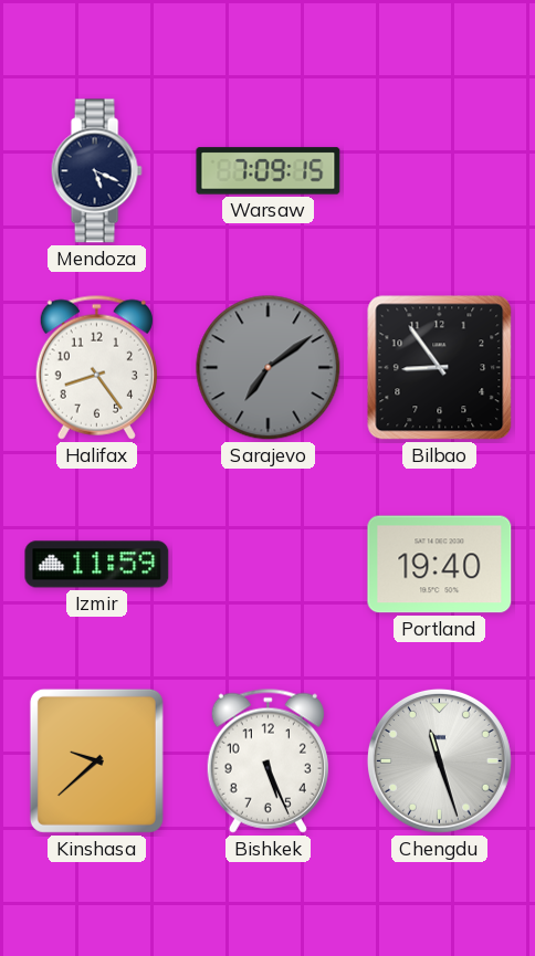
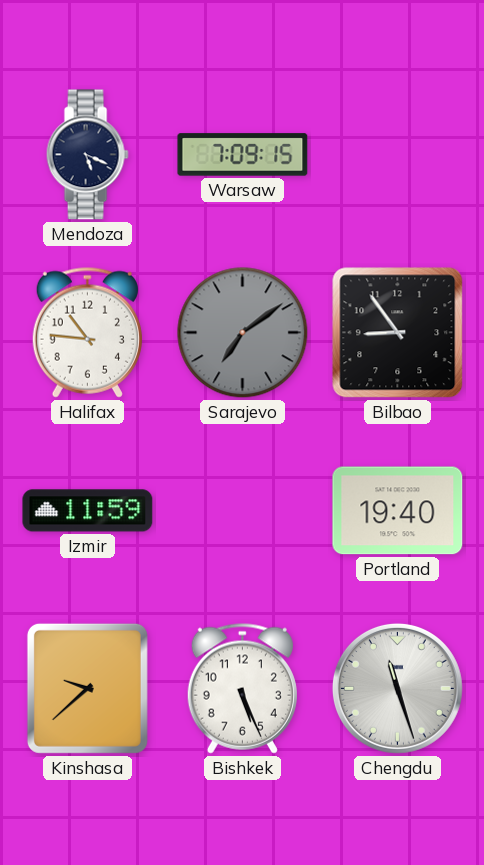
Halifax: 8:24 -> 10:46 (87, 332)
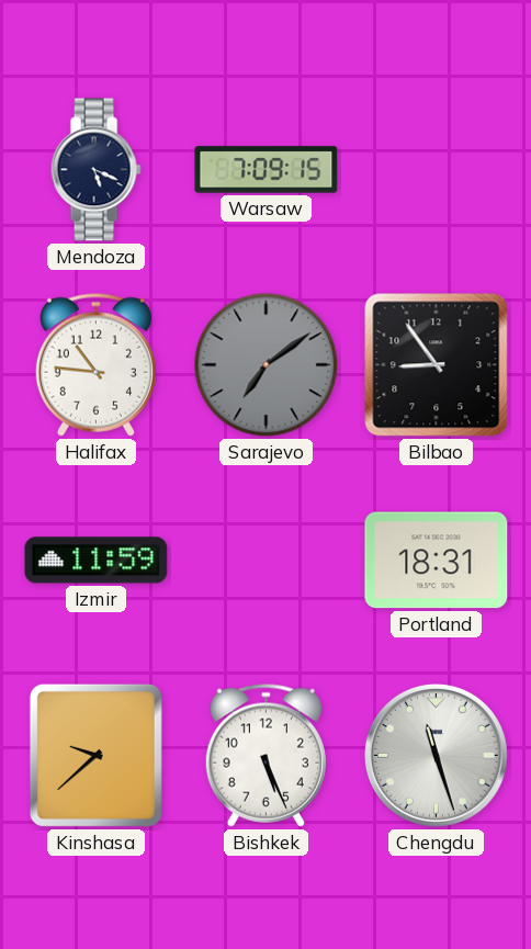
Portland: 19:40 -> 18:31 (437, 561)
